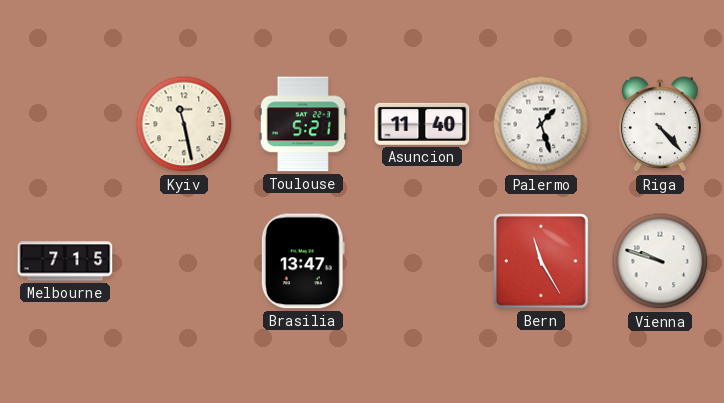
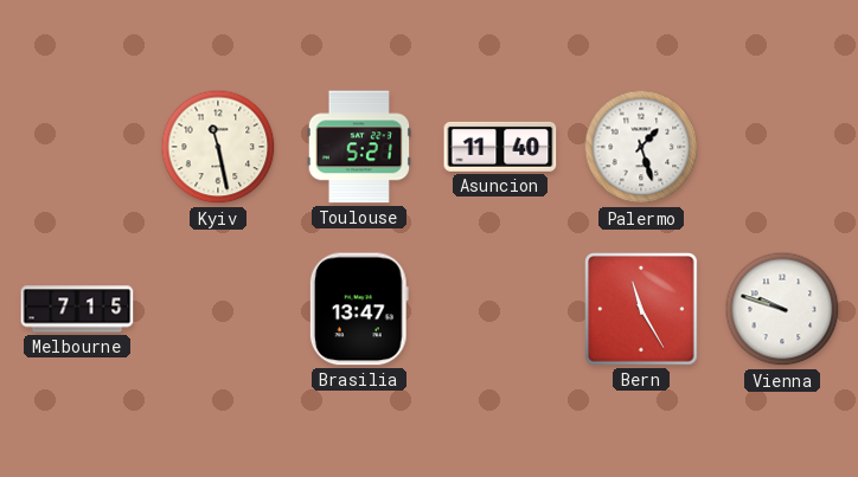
Riga: 4:23 -> none (660, 125)
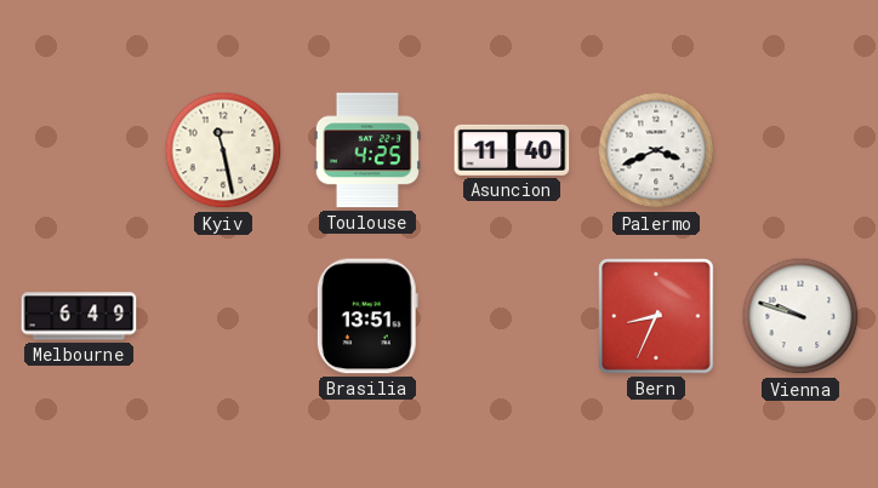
Toulouse: 5:21 -> 4:25 (366, 150)
Palermo: 1:27 -> 3:41 (656, 150)
Melbourne: 7:15 -> 6:49 (79, 316)
Brasilia: 13:47 -> 13:51 (367, 316)
Bern: 11:25 -> 8:34 (656, 316)
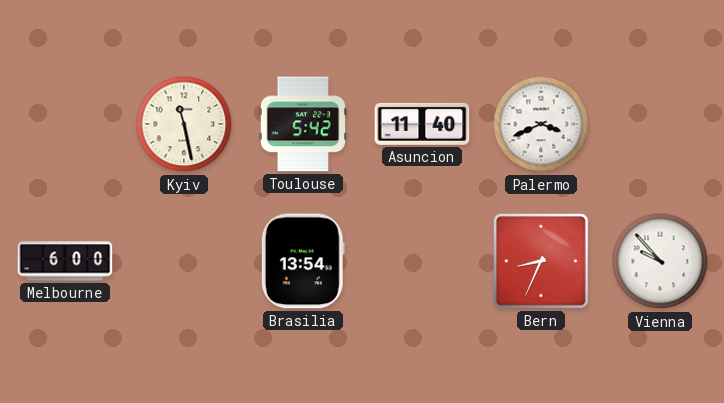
Toulouse: 4:25 -> 5:42 (302, 124)
Melbourne: 6:49 -> 6:00 (65, 261)
Brasilia: 13:51 -> 13:54 (303, 261)
Vienna: 9:48 -> 9:53 (660, 261)
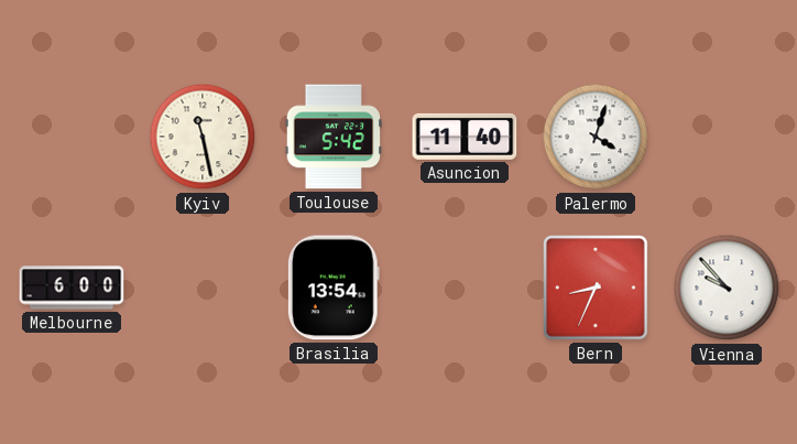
Palermo: 3:41 -> 4:03 (596, 137)
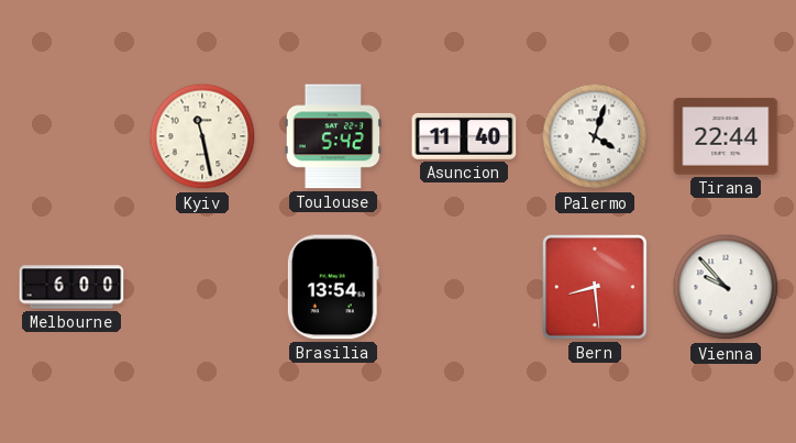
Tirana: none -> 22:44 (726, 136)
Bern: 8:34 -> 8:29 (595, 287)
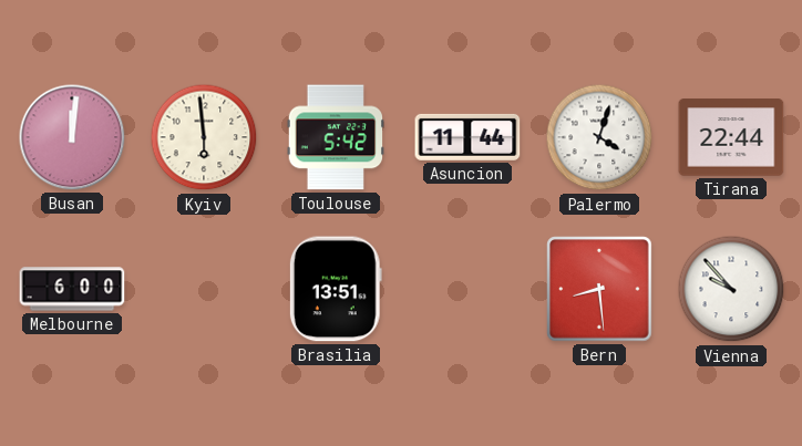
Busan: none -> 12:01 (72, 137)
Kyiv: 11:28 -> 5:59 (204, 137)
Asuncion: 11:40 -> 11:44 (467, 137)
Brasilia: 13:54 -> 13:51 (336, 289)
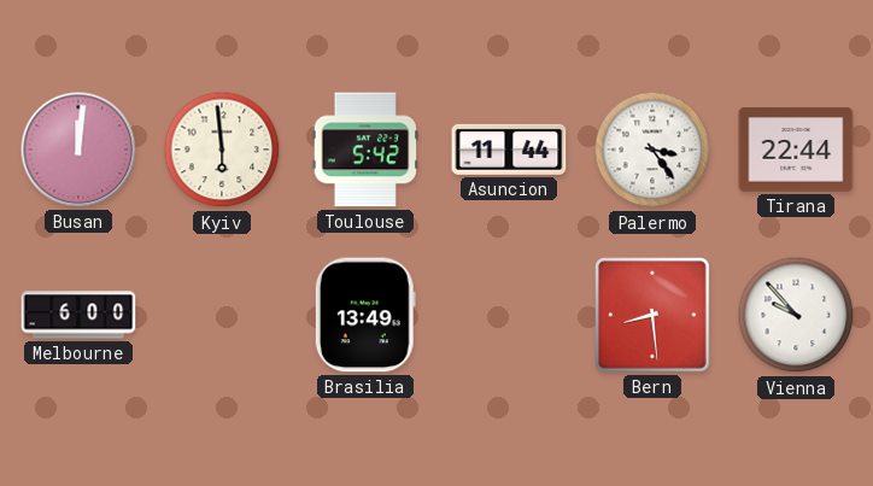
Palermo: 4:03 -> 3:24 (652, 150)
Brasilia: 13:51 -> 13:49 (365, 315)
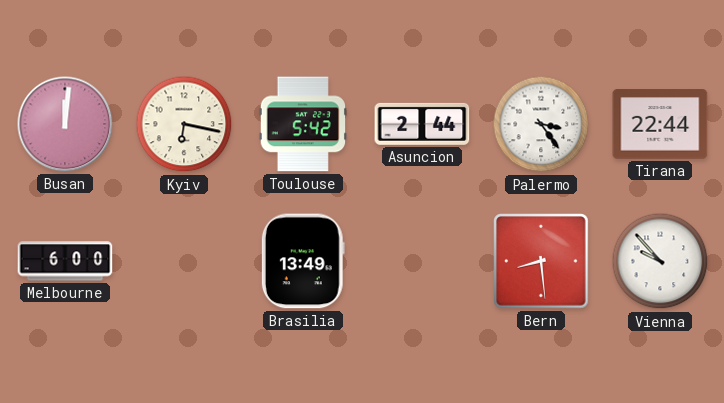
Kyiv: 5:59 -> 6:17 (184, 124)
Asuncion: 11:44 -> 2:44 (422, 124)
